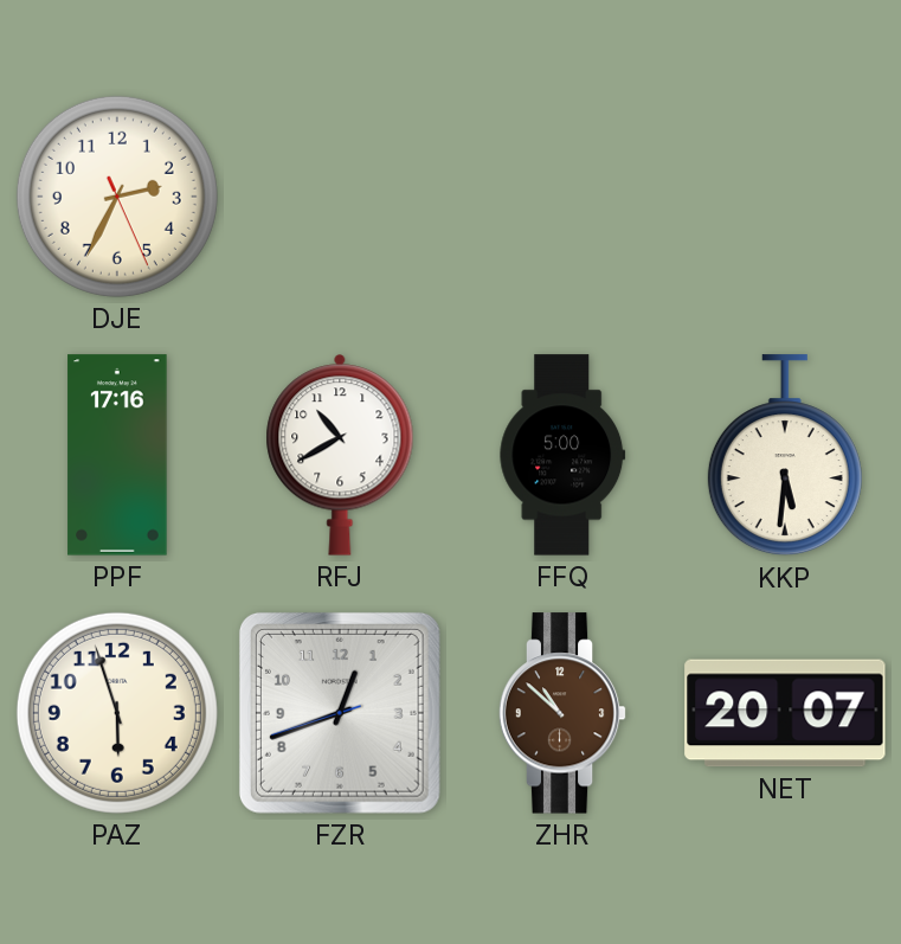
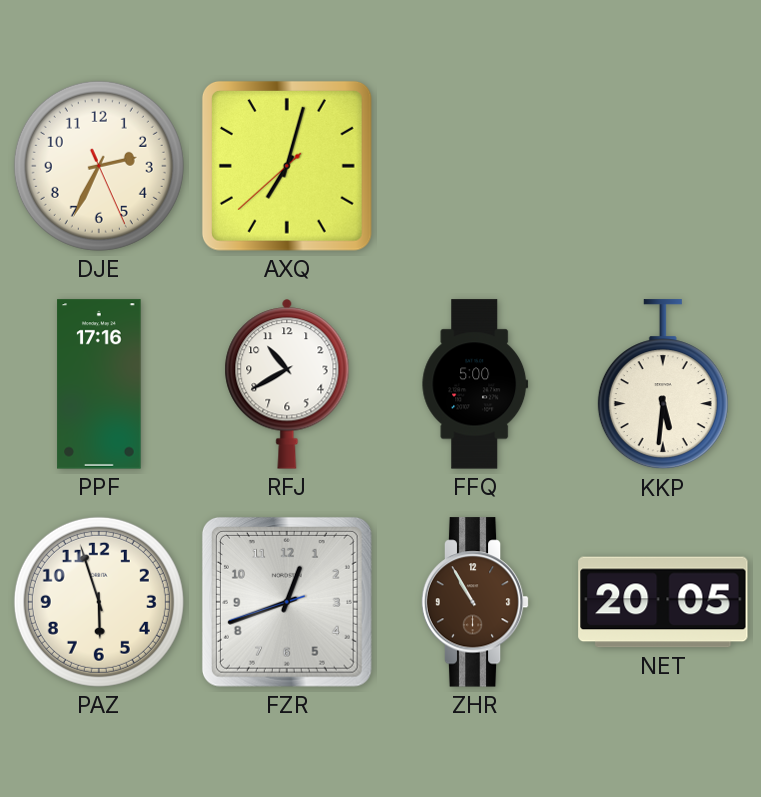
AXQ: none -> 7:02 (287, 166)
ZHR: 10:52 -> 10:55 (475, 602)
NET: 20:07 -> 20:05 (663, 602)
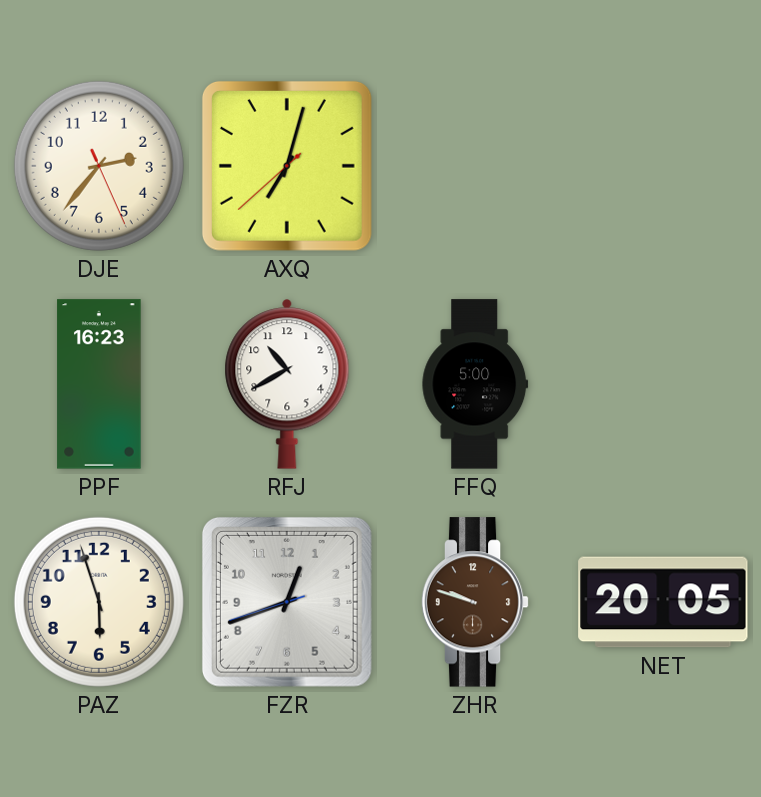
DJE: 2:34 -> 2:36 (99, 166)
PPF: 17:16 -> 16:23 (99, 384)
KKP: 5:31 -> none (663, 385)
ZHR: 10:55 -> 9:48 (475, 602)
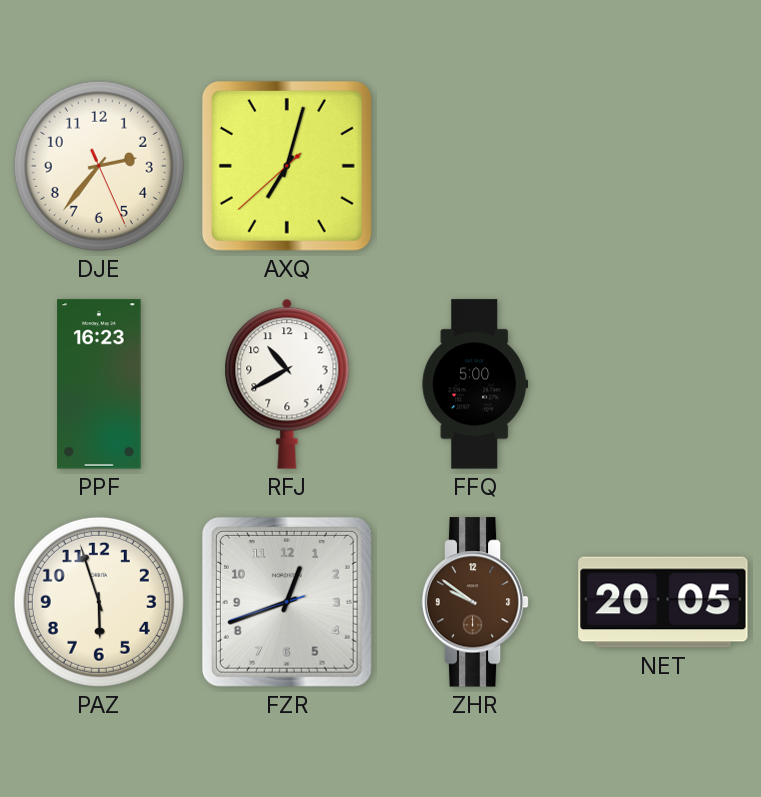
ZHR: 9:48 -> 9:51 (475, 602)
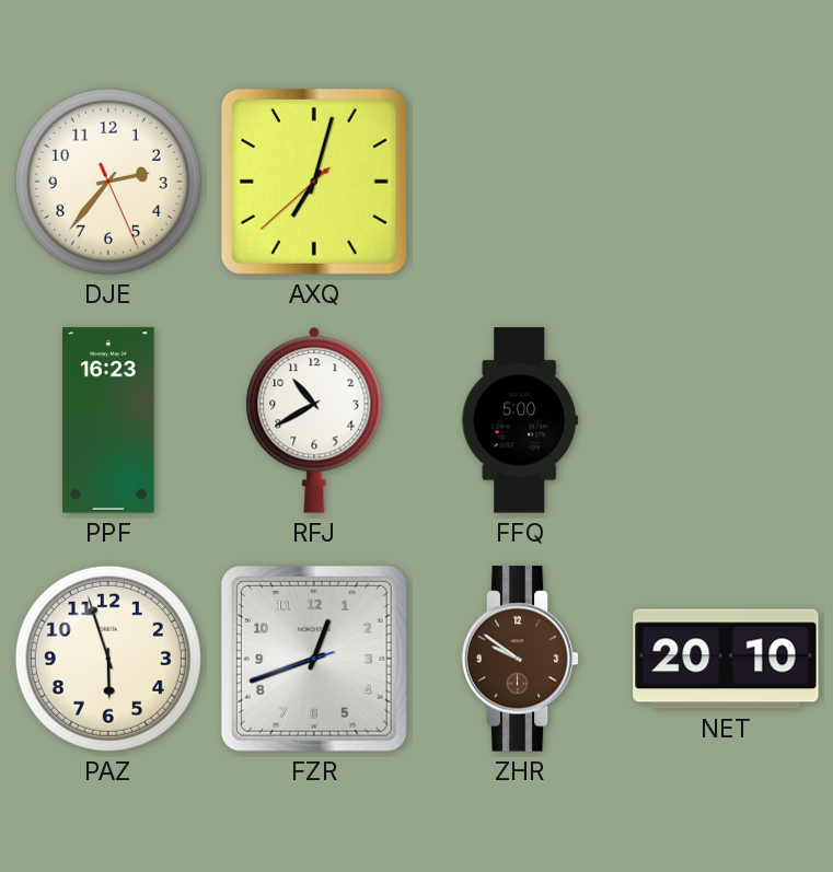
NET: 20:05 -> 20:10 (726, 659)
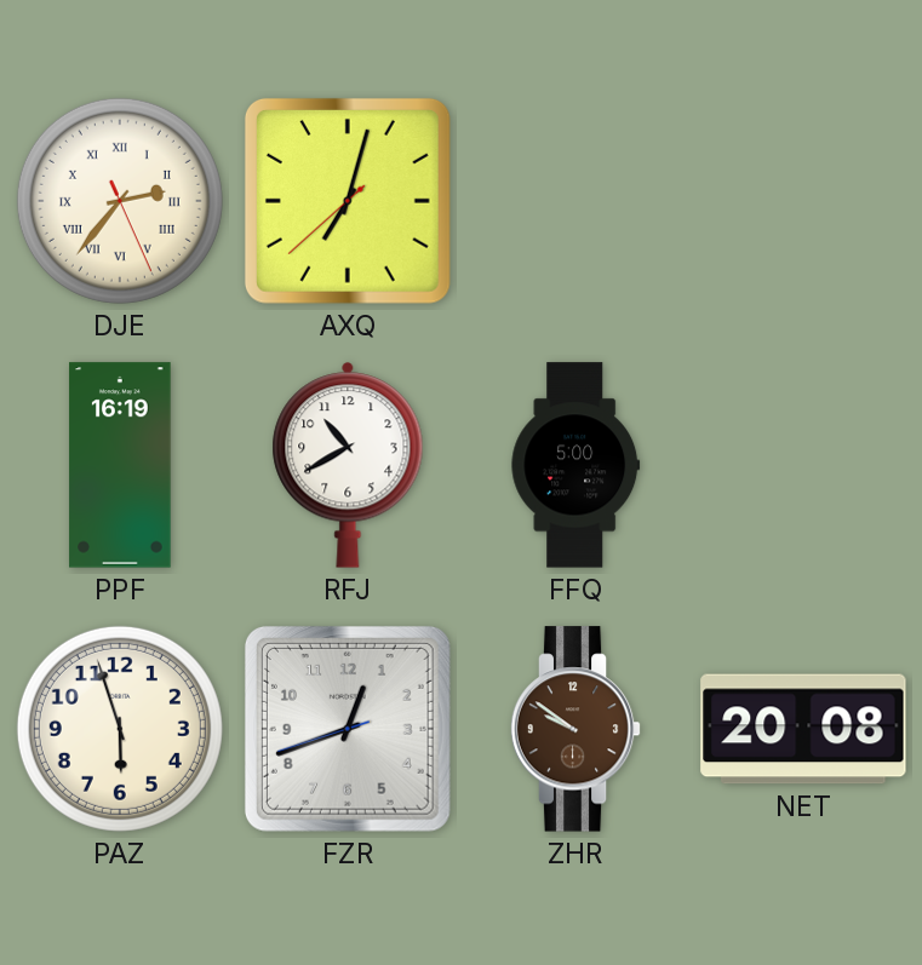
DJE numerals: Arabic -> Roman (120, 201)
PPF: 16:23 -> 16:19 (120, 465)
NET: 20:10 -> 20:08 (803, 729)
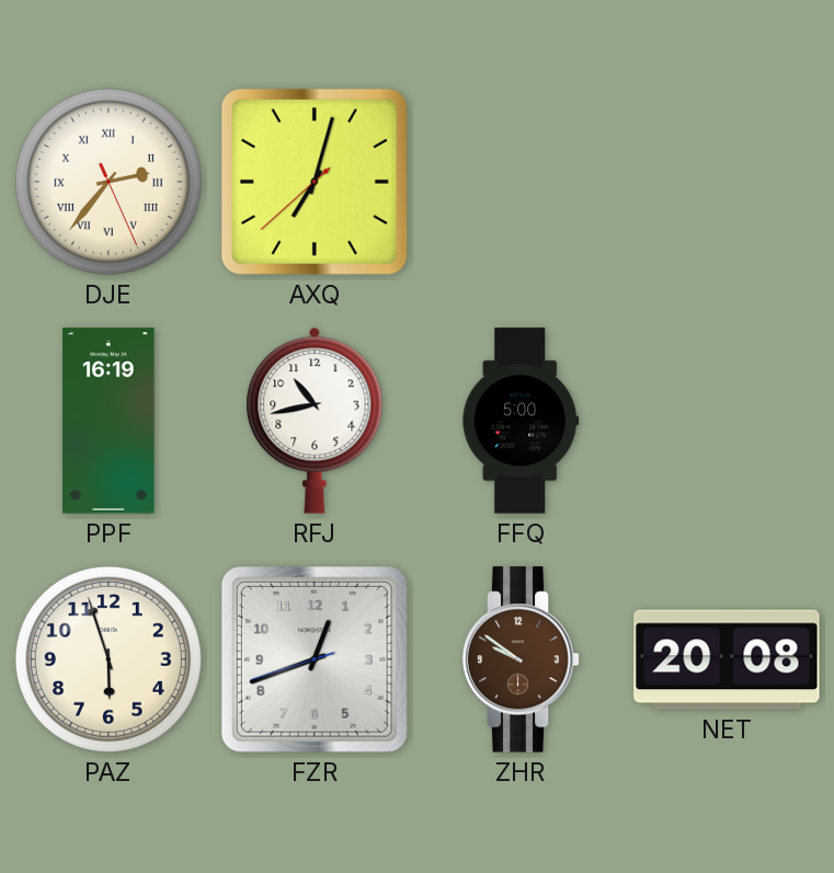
RFJ: 10:40 -> 10:43 (315, 421)
